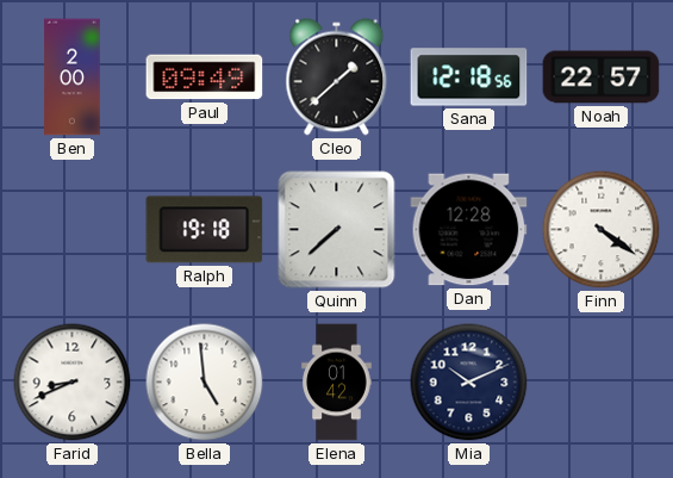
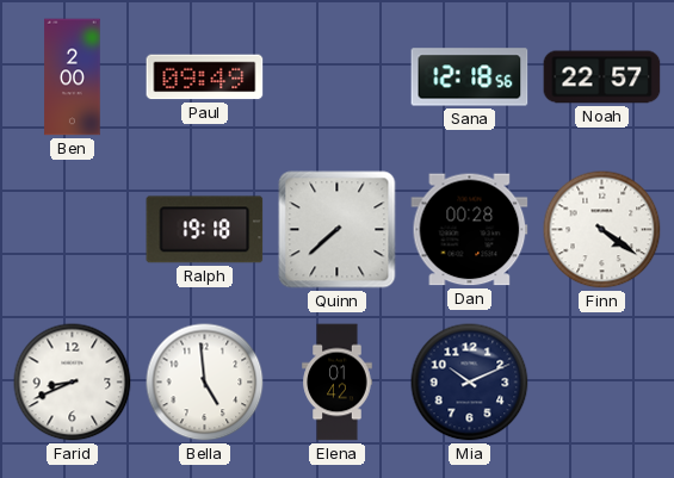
Cleo: 1:38 -> none (337, 77)
Dan: 12:28 -> 00:28 (470, 230)
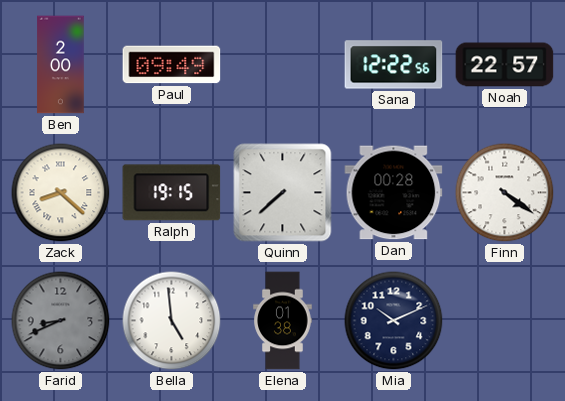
Sana: 12:18 -> 12:22 (394, 65)
Zack: none -> 8:22 (61, 193)
Ralph: 19:18 -> 19:15 (172, 193)
Farid dial: white -> grey (61, 321)
Elena: 01:42 -> 01:38 (283, 321)
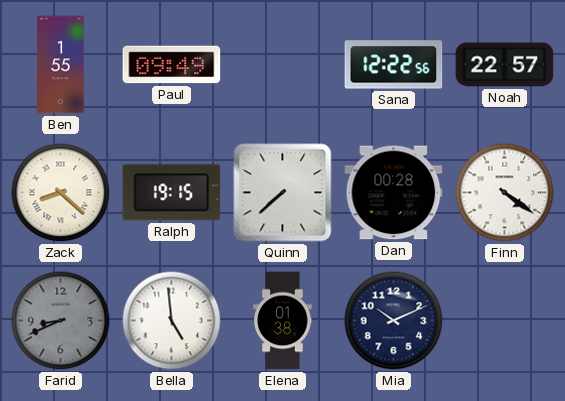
Ben: 2:00 -> 1:55 (61, 65)
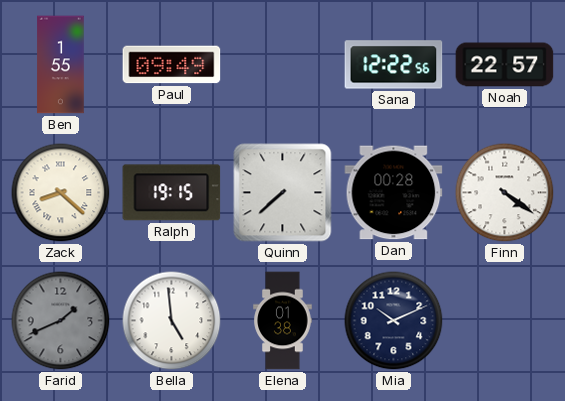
Farid: 8:41 -> 1:41 (61, 321)
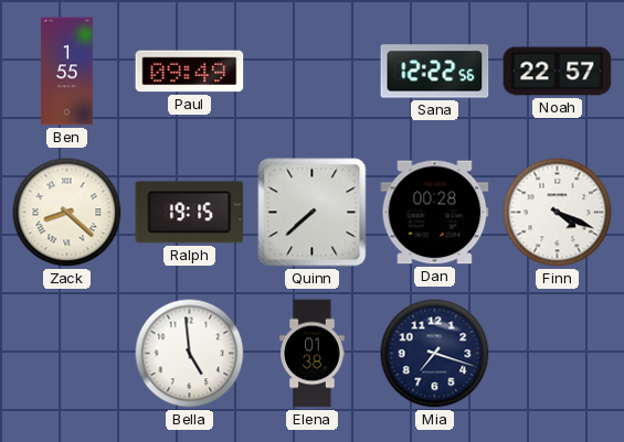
Finn: 4:21 -> 4:19 (558, 213)
Farid: 1:41 -> none (61, 321)
Mia: 10:11 -> 7:18 (435, 354)
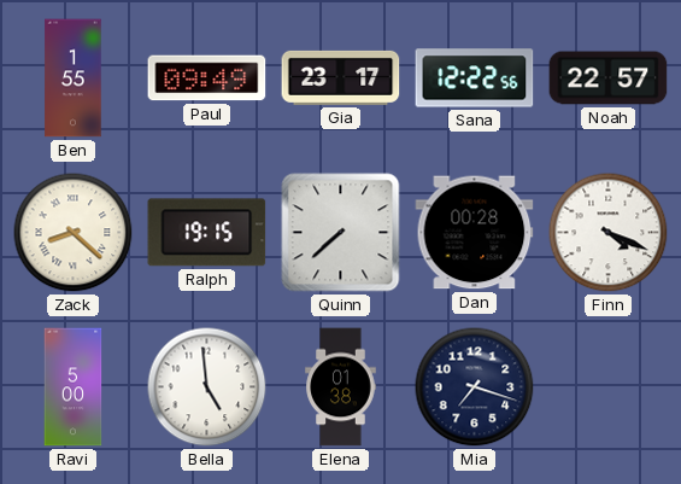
Gia: none -> 23:17 (341, 77)
Ravi: none -> 5:00 (74, 387)
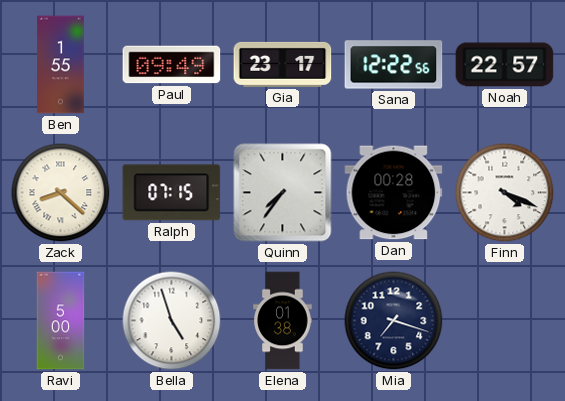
Ralph: 19:15 -> 07:15 (172, 193)
Quinn: 7:38 -> 7:36 (283, 193)
Bella: 4:59 -> 4:57 (172, 321)
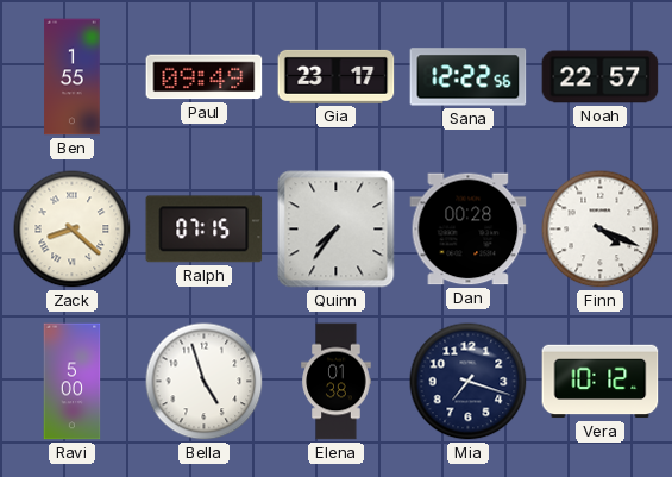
Vera: none -> 10:12 (601, 382)
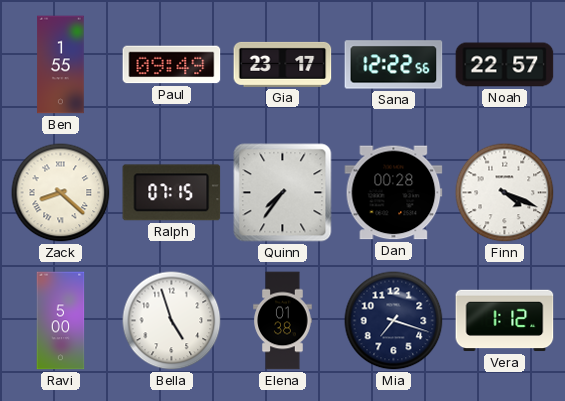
Vera: 10:12 -> 1:12 (505, 321)
